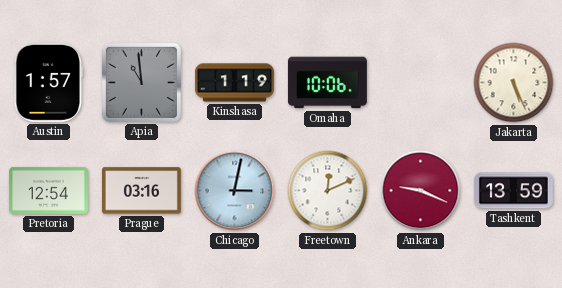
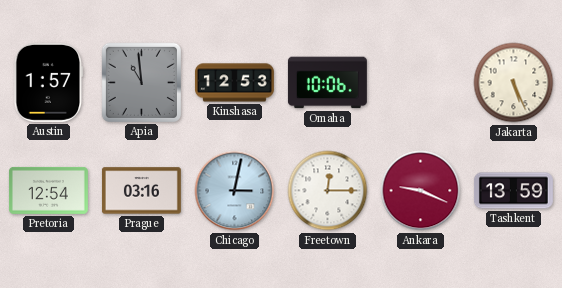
Kinshasa: 1:19 -> 12:53 (235, 83)
Freetown: 12:11 -> 12:15 (328, 191)
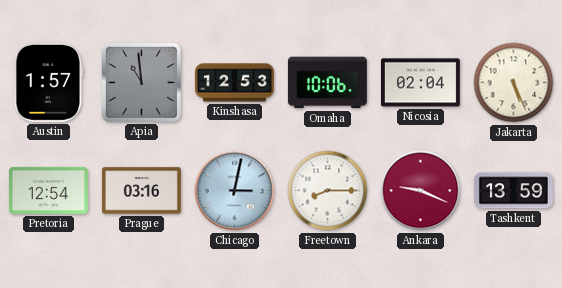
Nicosia: none -> 02:04 (420, 83)
Freetown: 12:15 -> 8:15 (328, 191)
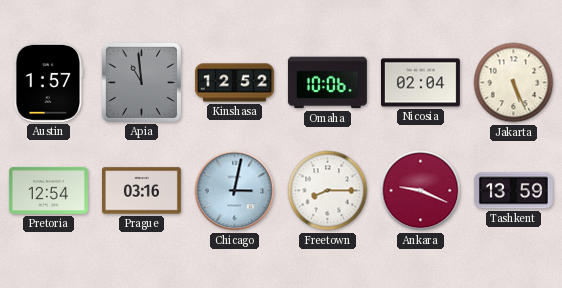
Kinshasa: 12:53 -> 12:52 (235, 83)
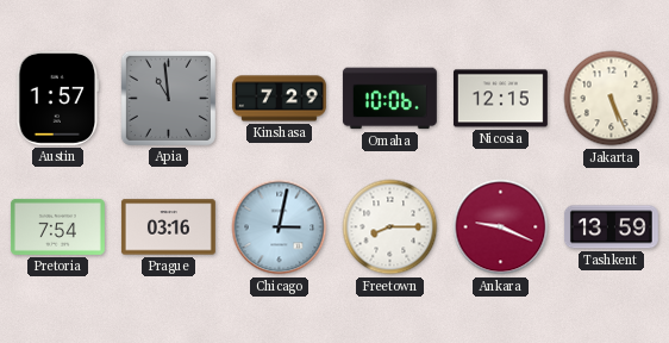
Kinshasa: 12:52 -> 7:29 (280, 99)
Nicosia: 02:04 -> 12:15 (500, 99)
Pretoria: 12:54 -> 7:54 (57, 226)
